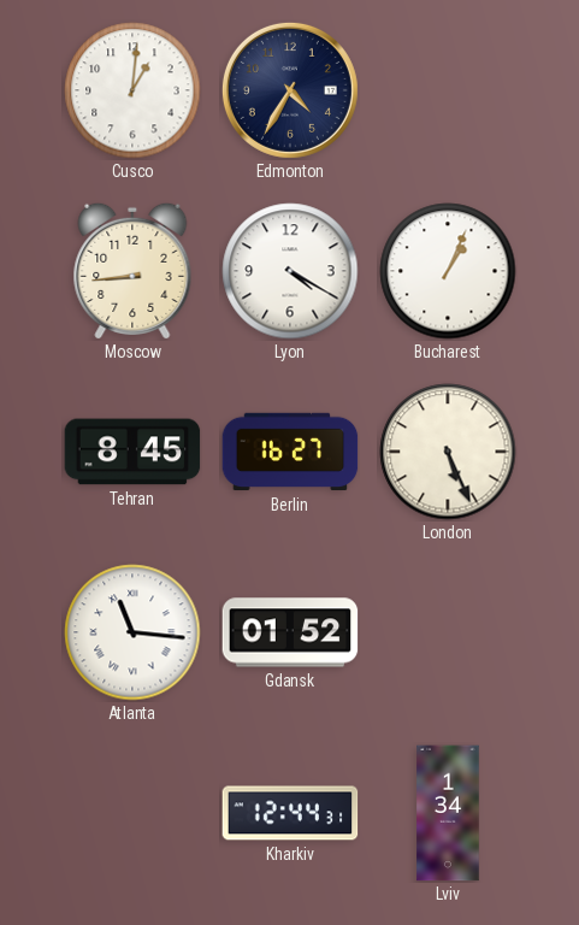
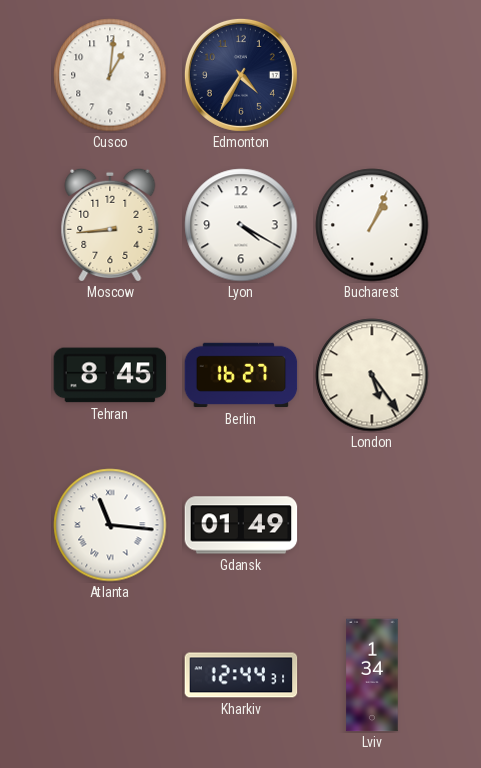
London: 5:26 -> 5:24 (372, 375)
Gdansk: 01:52 -> 01:49 (241, 525)
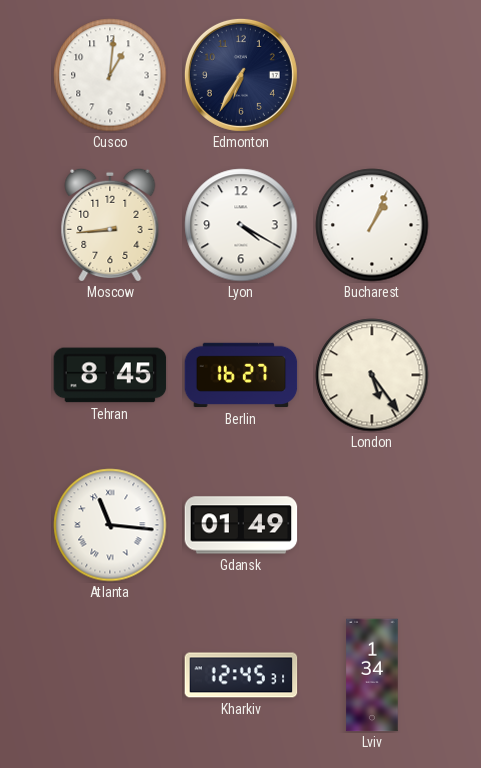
Edmonton: 4:35 -> 6:35 (241, 75)
Kharkiv: 12:44 -> 12:45 (241, 675)
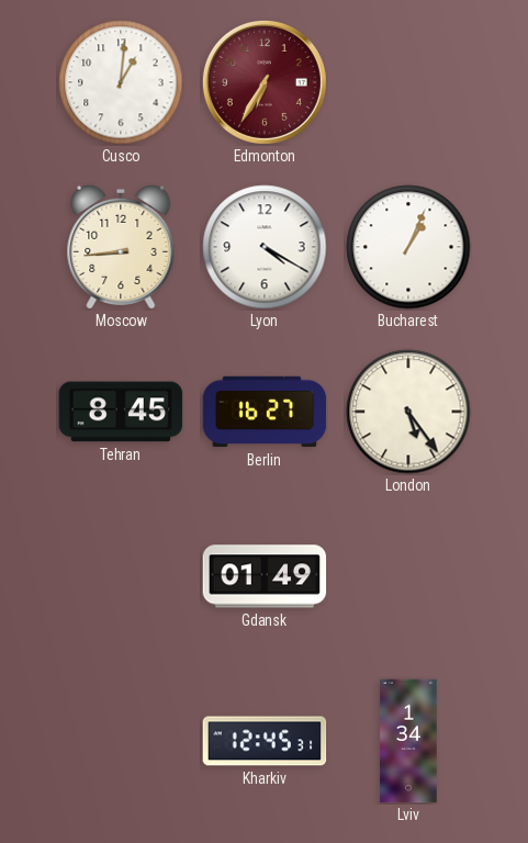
Edmonton dial: navy -> burgundy (265, 82)
Atlanta: 11:16 -> none (110, 525)
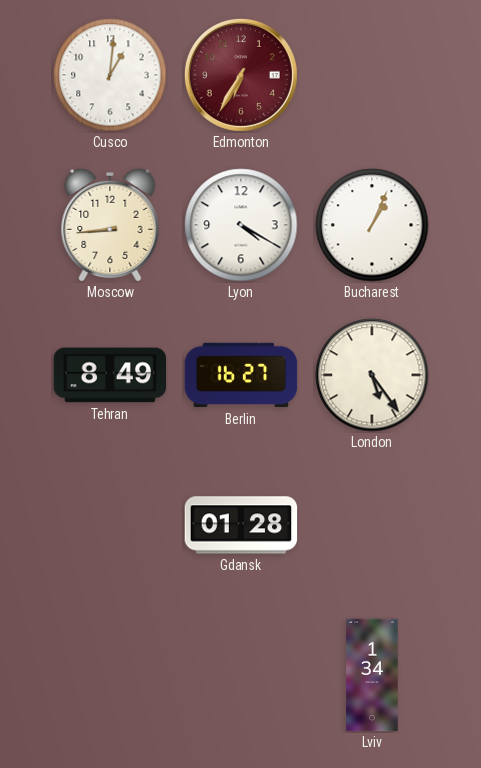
Tehran: 8:45 -> 8:49 (110, 375)
Gdansk: 01:49 -> 01:28 (241, 525)
Kharkiv: 12:45 -> none (265, 741)
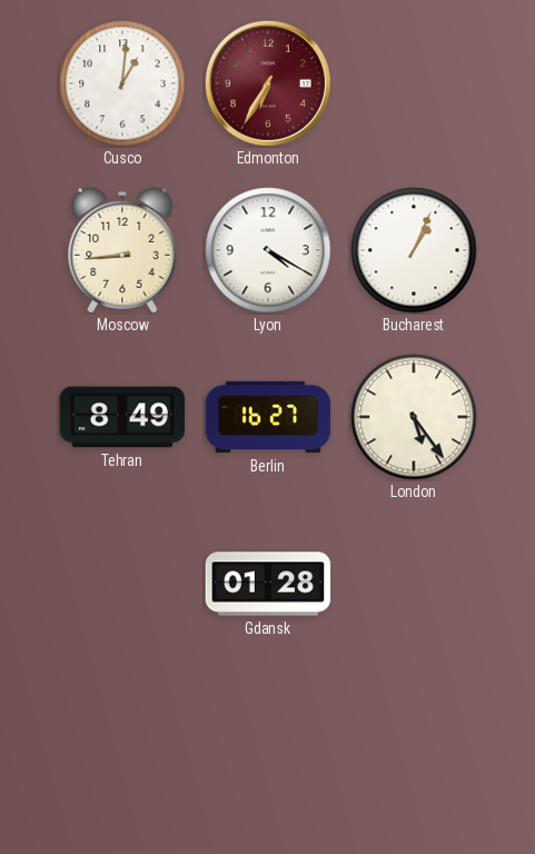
Lviv: 1:34 -> none (372, 675)
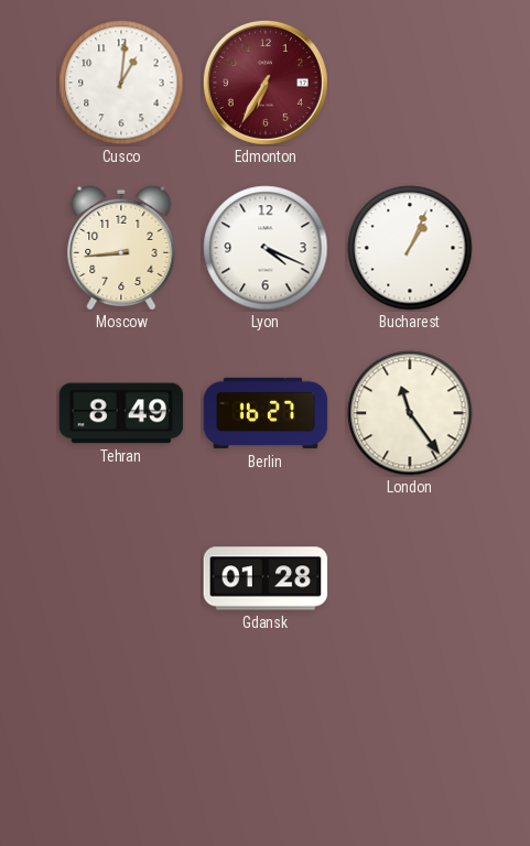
Lyon: 4:20 -> 4:19 (266, 248)
London: 5:24 -> 11:24 (410, 413)
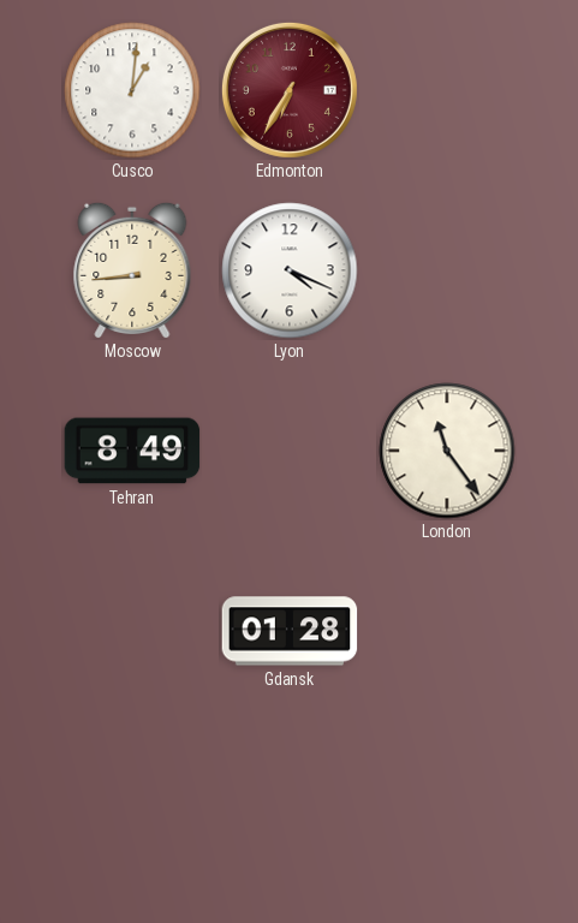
Bucharest: 1:04 -> none (410, 248)
Berlin: 16:27 -> none (266, 413)
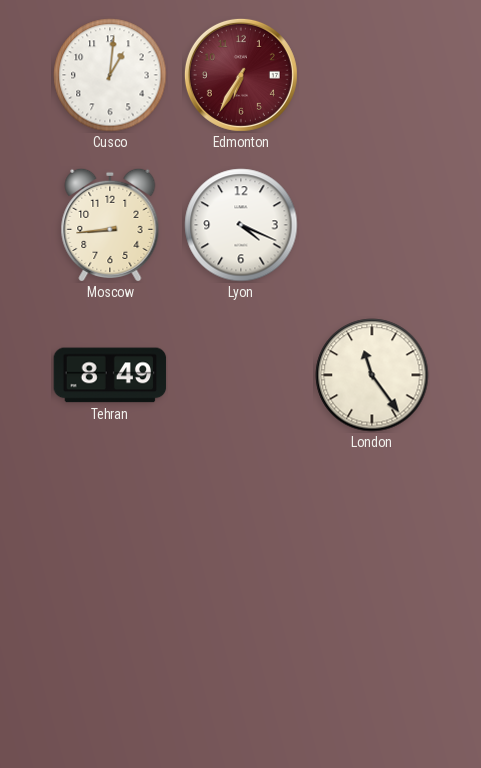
Gdansk: 01:28 -> none (290, 631)
